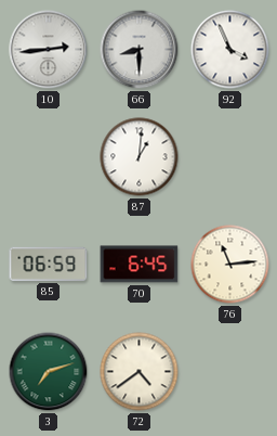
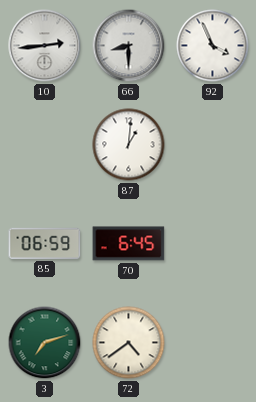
76: 11:14 -> none (230, 265)
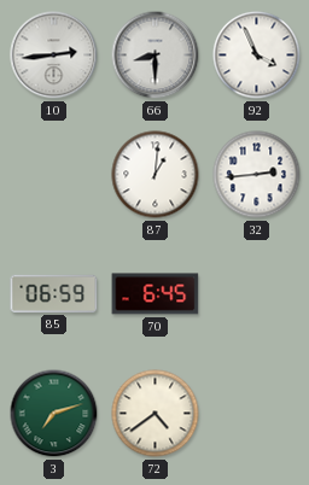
32: none -> 2:44 (257, 175)
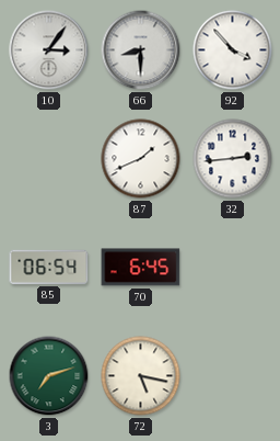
10: 2:44 -> 3:06 (49, 50)
92: 3:56 -> 3:53 (233, 50)
87: 1:01 -> 1:41 (141, 159)
85: 06:59 -> 06:54 (49, 267)
72: 4:39 -> 5:17 (141, 376)
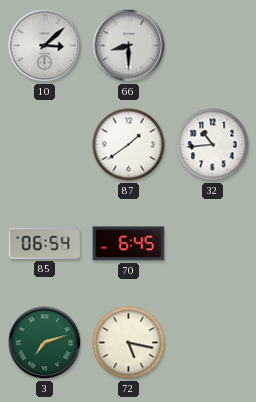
10: 3:06 -> 3:08 (45, 46)
92: 3:53 -> none (233, 50)
87: 1:41 -> 1:39 (129, 145)
32: 2:44 -> 10:44 (213, 145)
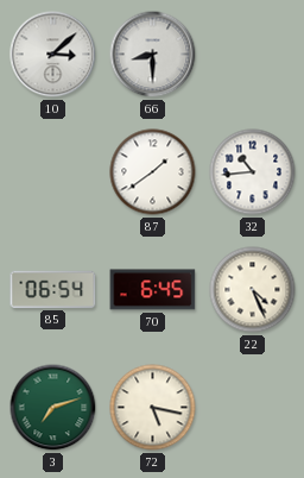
22: none -> 4:26 (253, 290)
